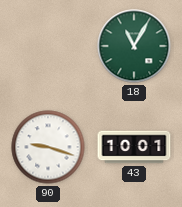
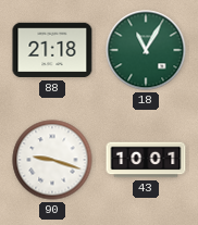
88: none -> 21:18 (52, 50)
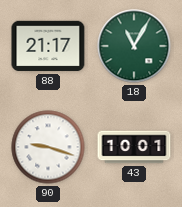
88: 21:18 -> 21:17 (48, 46)
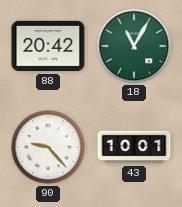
88: 21:17 -> 20:42 (48, 46)
90: 9:18 -> 9:23 (48, 147)
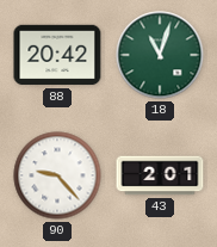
18: 11:05 -> 11:03 (160, 55)
43: 10:01 -> 2:01 (160, 175)
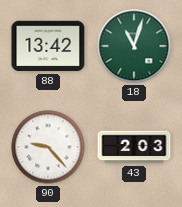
88: 20:42 -> 13:42 (48, 46)
43: 2:01 -> 2:03 (134, 147)
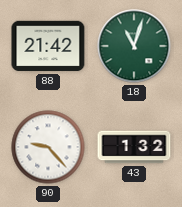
88: 13:42 -> 21:42 (48, 46)
43: 2:03 -> 1:32 (134, 147)
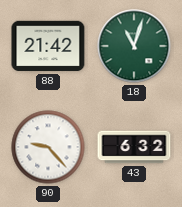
43: 1:32 -> 6:32 (134, 147)
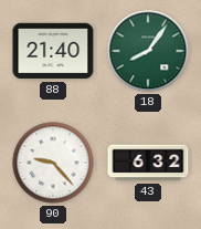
88: 21:42 -> 21:40 (53, 51)
18: 11:03 -> 8:06 (148, 51)
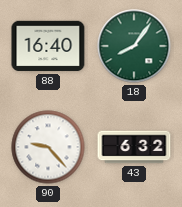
88: 21:40 -> 16:40 (48, 46)
